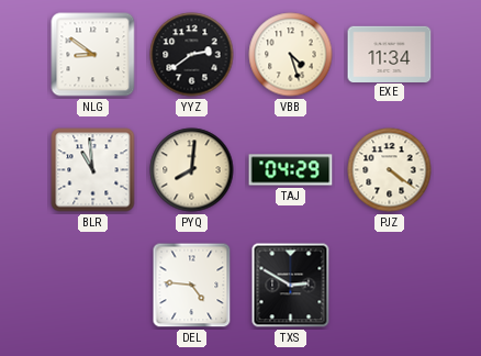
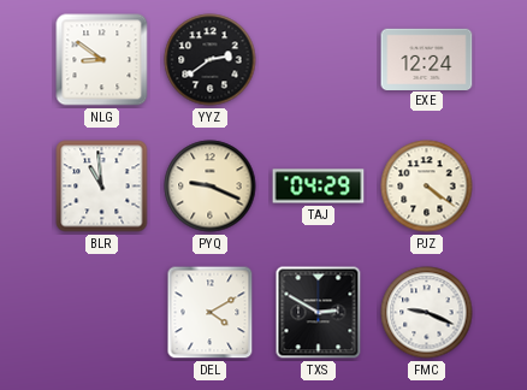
VBB: 4:27 -> none (291, 55)
EXE: 11:34 -> 12:24 (427, 59)
PYQ: 8:01 -> 9:19 (211, 187)
DEL: 4:46 -> 4:10 (211, 313)
FMC: none -> 9:19 (427, 313)
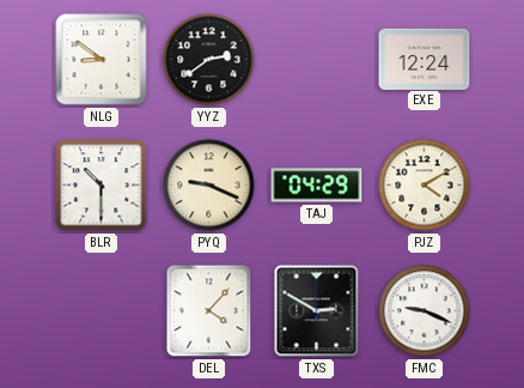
BLR: 10:59 -> 10:30 (102, 186)
PJZ: 4:21 -> 4:10 (425, 186)
DEL: 4:10 -> 4:07 (209, 311)
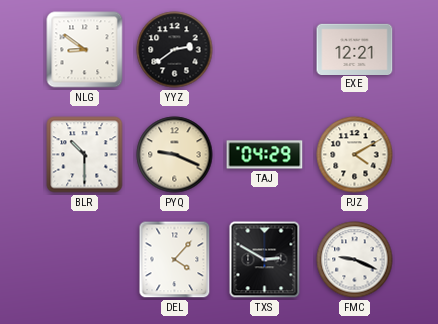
EXE: 12:24 -> 12:21 (355, 49)
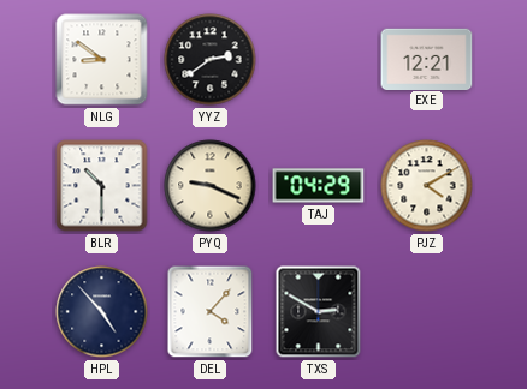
HPL: none -> 4:53 (102, 312)
FMC: 9:19 -> none (355, 260)
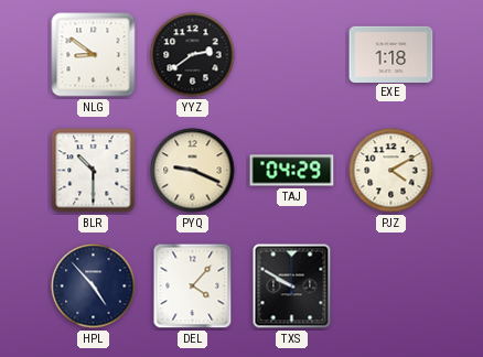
EXE: 12:21 -> 1:18 (391, 54)
TXS: 2:50 -> 9:50 (292, 286)
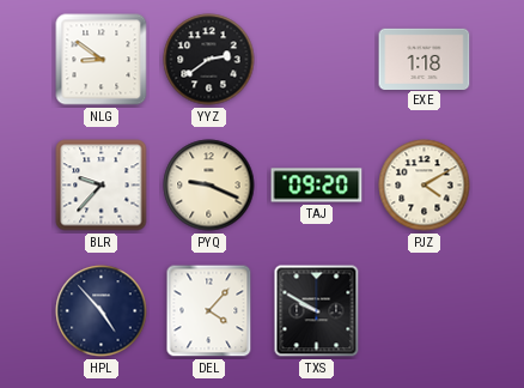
BLR: 10:30 -> 9:37 (102, 186)
TAJ: 04:29 -> 09:20 (317, 186)
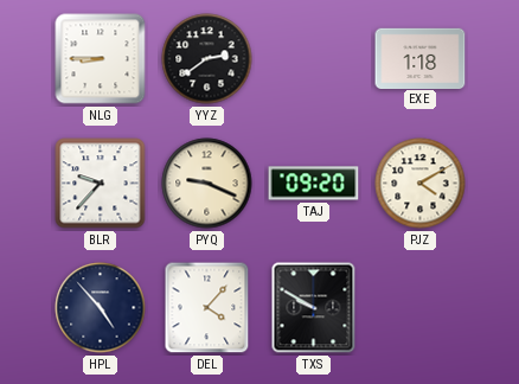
NLG: 8:51 -> 8:45 (101, 59)
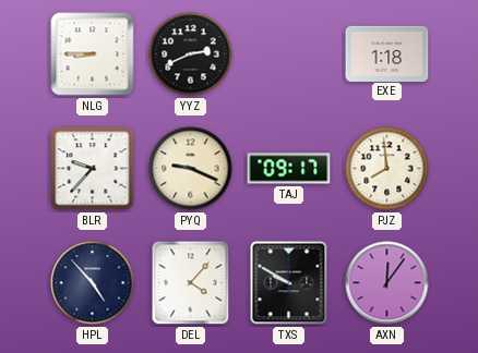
YYZ: 2:39 -> 2:41 (191, 54)
TAJ: 09:20 -> 09:17 (289, 169)
PJZ: 4:10 -> 7:59 (387, 169)
AXN: none -> 12:06 (387, 283)
